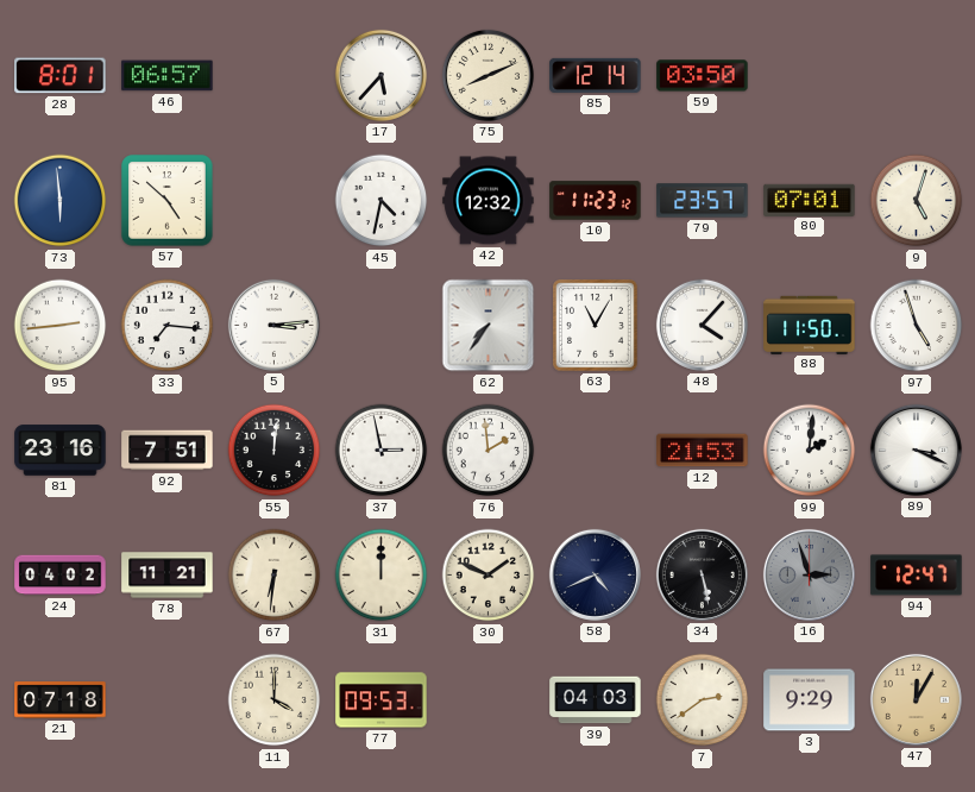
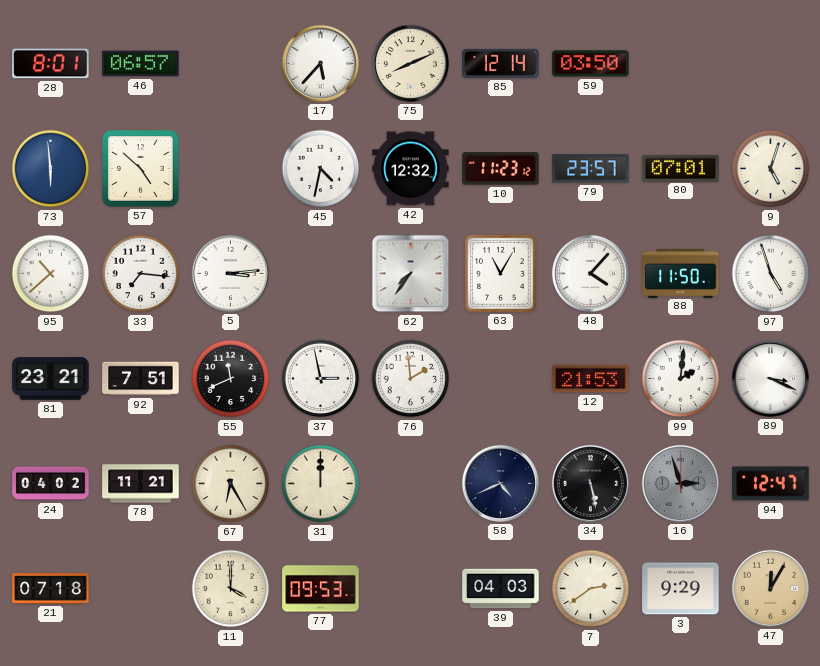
95: 2:44 -> 10:38 (51, 274)
81: 23:16 -> 23:21 (51, 379)
55: 12:01 -> 11:41 (231, 379)
67: 6:31 -> 6:25 (231, 484)
30: 1:49 -> none (489, 576)
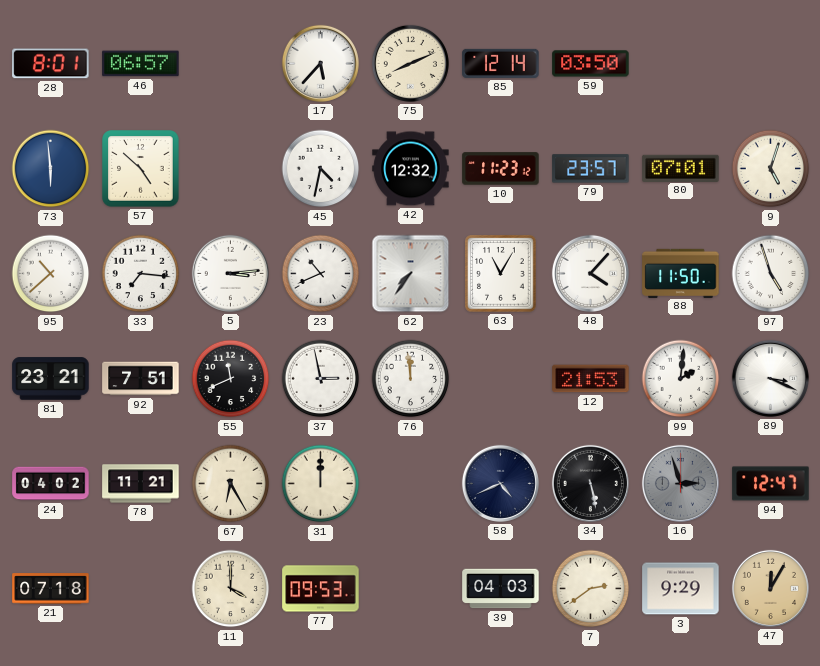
23: none -> 10:41 (321, 274)
76: 1:59 -> 11:59 (411, 379)
